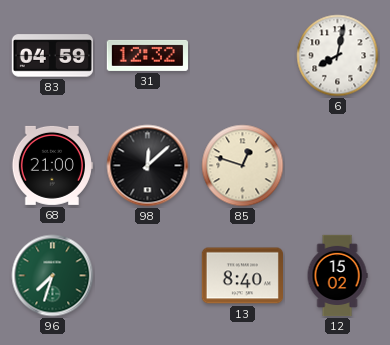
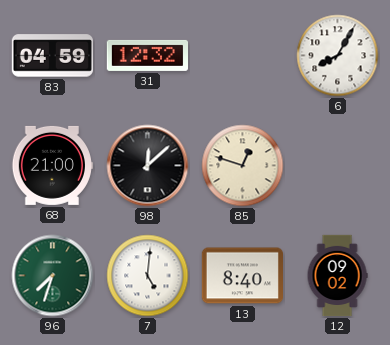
6: 8:02 -> 8:05 (338, 56)
7: none -> 5:01 (148, 276)
12: 15:02 -> 09:02 (337, 276)
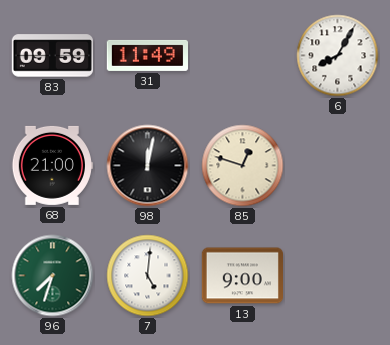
83: 04:59 -> 09:59 (52, 56)
31: 12:32 -> 11:49 (147, 55)
98: 12:08 -> 12:02 (148, 166)
13: 8:40 -> 9:00 (242, 276)
12: 09:02 -> none (337, 276)
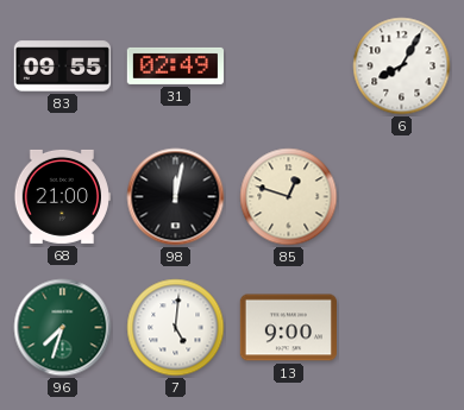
83: 09:59 -> 09:55 (62, 67)
31: 11:49 -> 02:49 (175, 65)
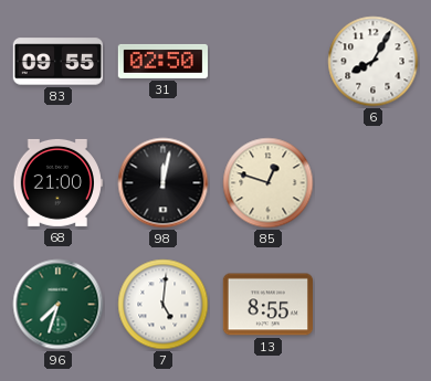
31: 02:49 -> 02:50 (162, 61)
13: 9:00 -> 8:55 (267, 305)
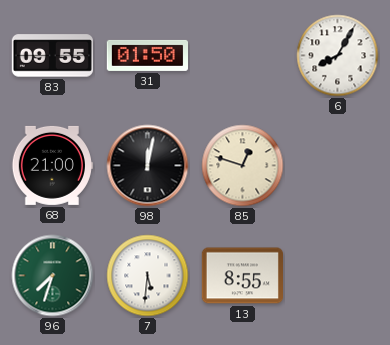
31: 02:50 -> 01:50 (147, 55)
7: 5:01 -> 5:31 (148, 276)
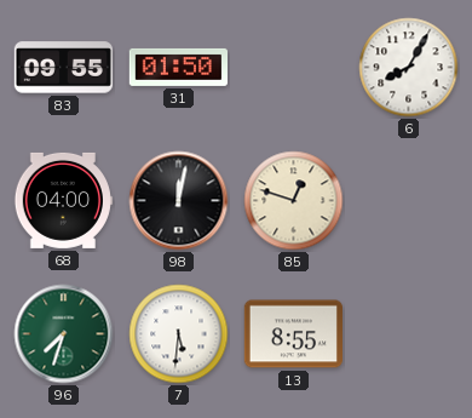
68: 21:00 -> 04:00 (63, 200)
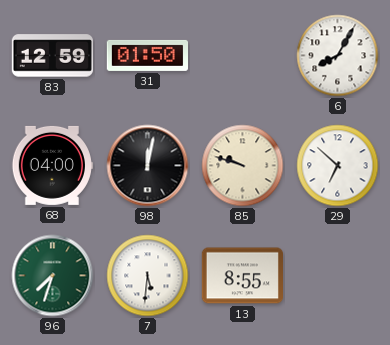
83: 09:55 -> 12:59 (52, 56)
85: 12:48 -> 9:48 (243, 166)
29: none -> 6:52 (338, 166)
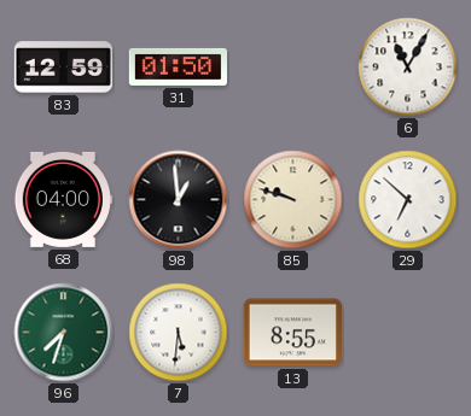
6: 8:05 -> 11:05 (408, 68)
98: 12:02 -> 12:59 (179, 200)
